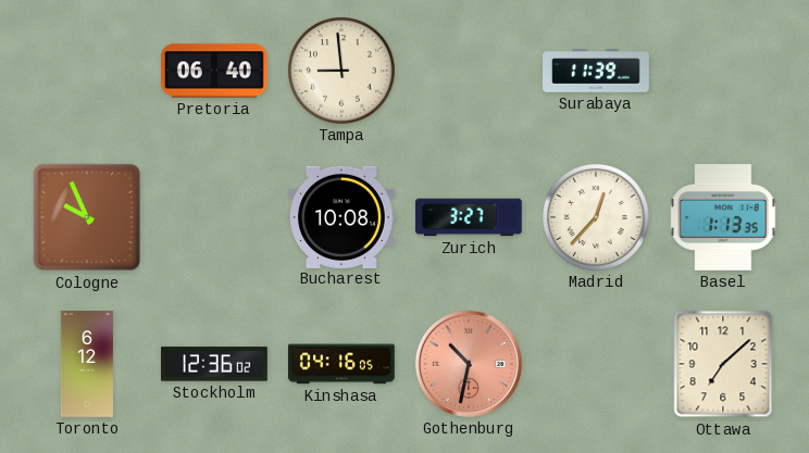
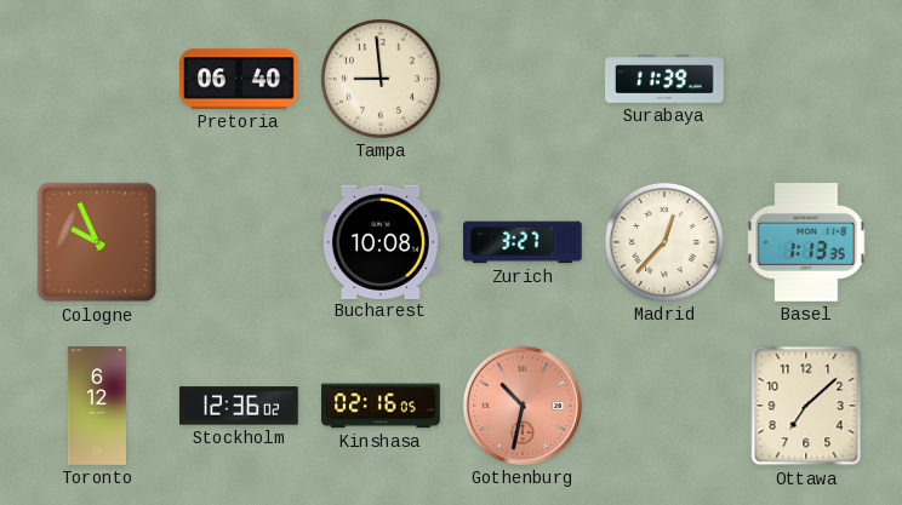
Kinshasa: 04:16 -> 02:16 (382, 406)
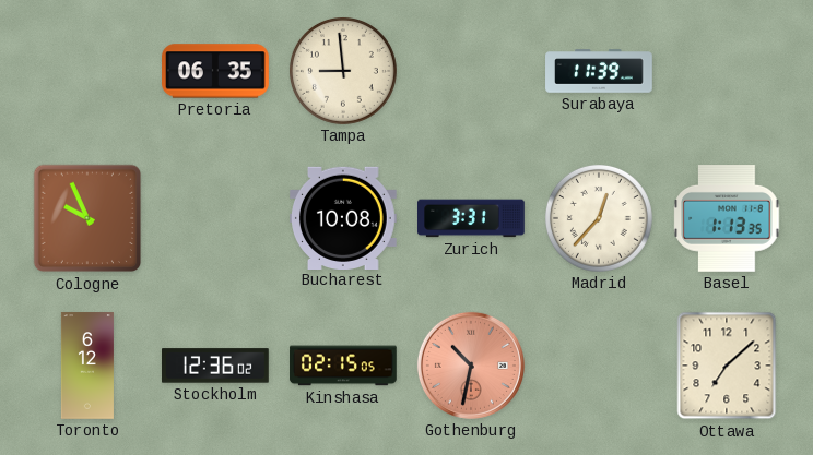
Pretoria: 06:40 -> 06:35 (216, 71)
Zurich: 3:27 -> 3:31 (472, 218)
Kinshasa: 02:16 -> 02:15 (344, 366)
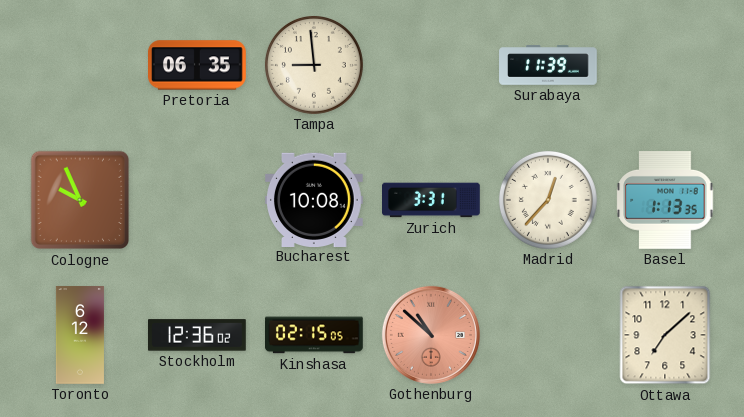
Gothenburg: 10:32 -> 10:52 (431, 335)
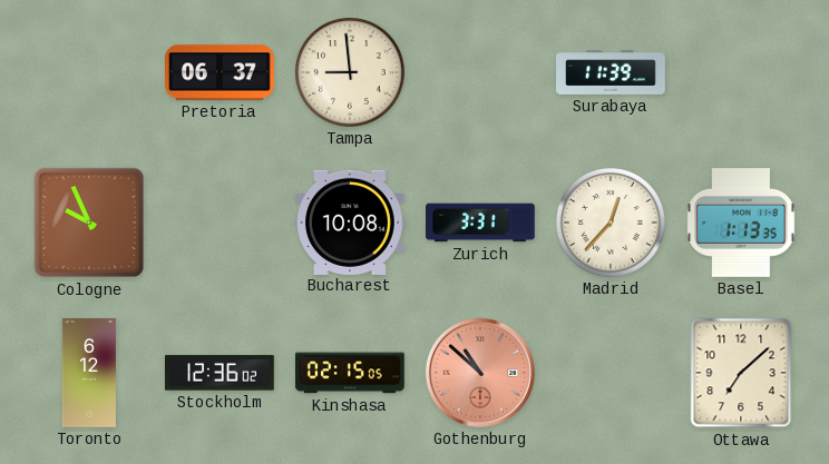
Pretoria: 06:35 -> 06:37 (221, 72)
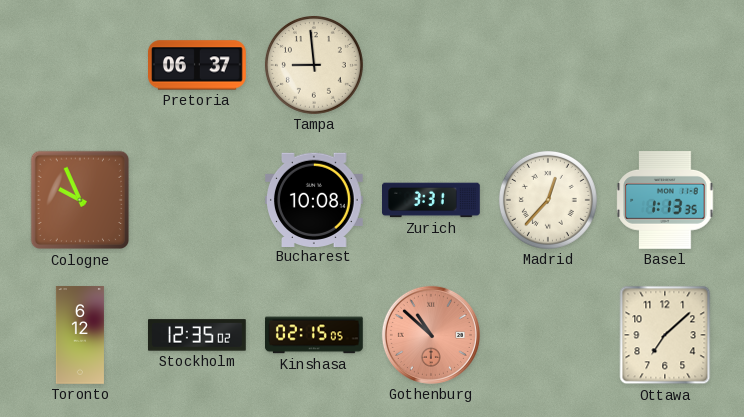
Surabaya: 11:39 -> none (611, 72)
Stockholm: 12:36 -> 12:35 (198, 335)
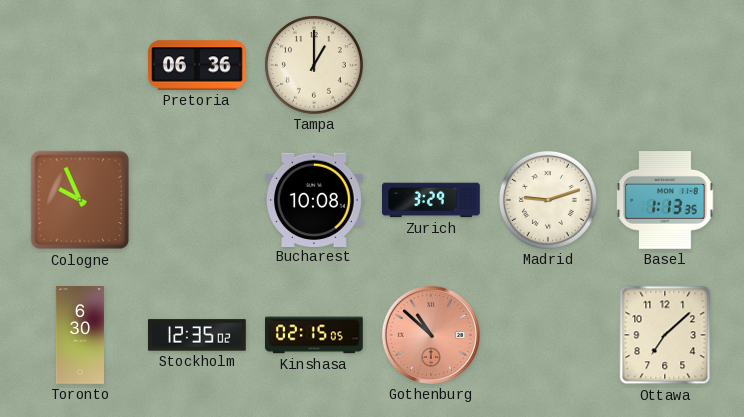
Pretoria: 06:37 -> 06:36 (198, 65)
Tampa: 8:59 -> 1:00 (314, 65)
Zurich: 3:31 -> 3:29 (432, 200)
Madrid: 12:37 -> 9:12 (548, 200)
Toronto: 6:12 -> 6:30 (80, 335)
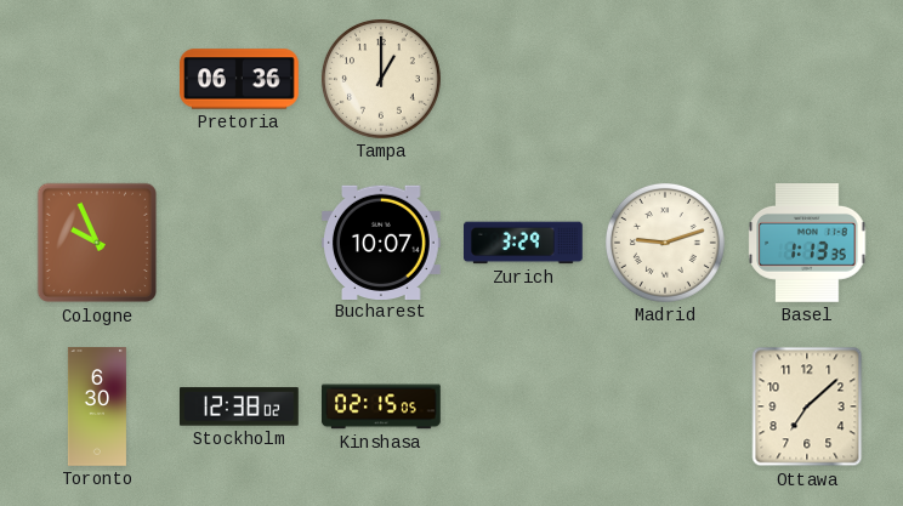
Bucharest: 10:08 -> 10:07 (382, 241)
Stockholm: 12:35 -> 12:38 (240, 406)
Gothenburg: 10:52 -> none (431, 335)
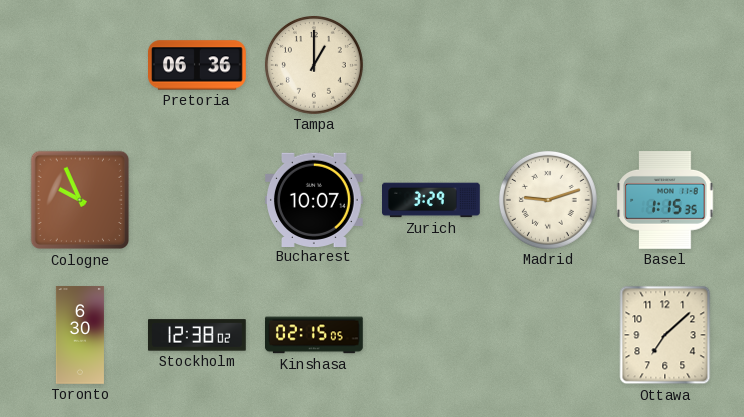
Basel: 1:13 -> 1:15 (665, 201)
